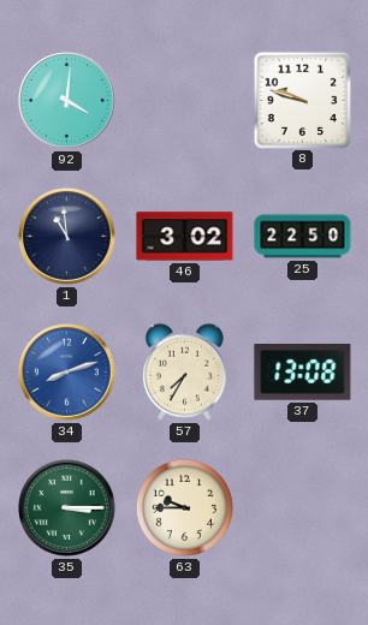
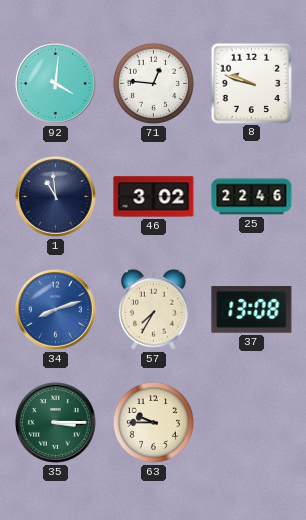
71: none -> 12:46 (153, 83)
25: 22:50 -> 22:46 (252, 197)
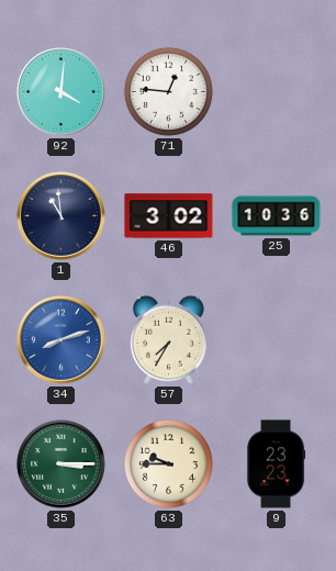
8: 9:48 -> none (251, 83)
25: 22:46 -> 10:36 (277, 216)
37: 13:08 -> none (252, 310)
9: none -> 23:23 (277, 464)
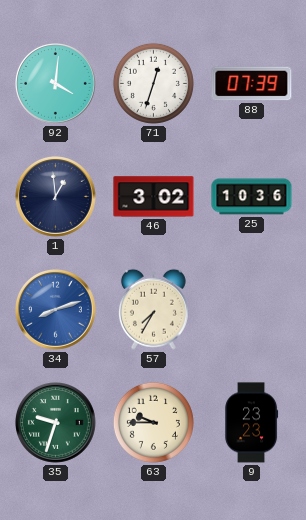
71: 12:46 -> 12:33 (153, 83)
88: none -> 07:39 (252, 84)
1: 10:59 -> 12:59 (56, 197)
35: 3:15 -> 9:33 (56, 423)
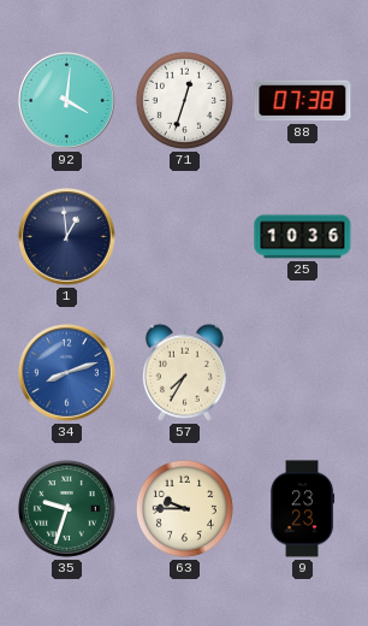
88: 07:39 -> 07:38 (303, 101)
46: 3:02 -> none (154, 197)
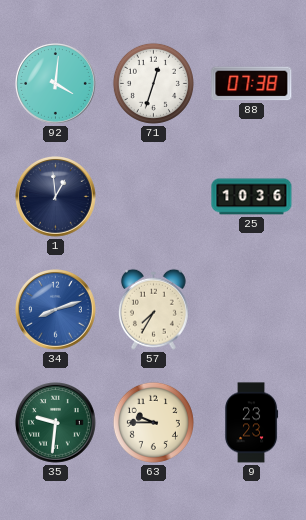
35: 9:33 -> 9:31 (56, 423)
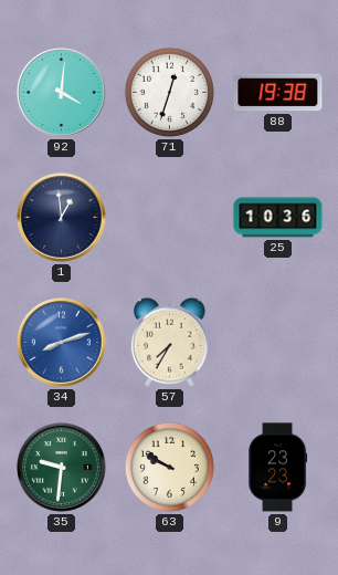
88: 07:38 -> 19:38 (278, 93)
63: 9:45 -> 9:50 (169, 467)
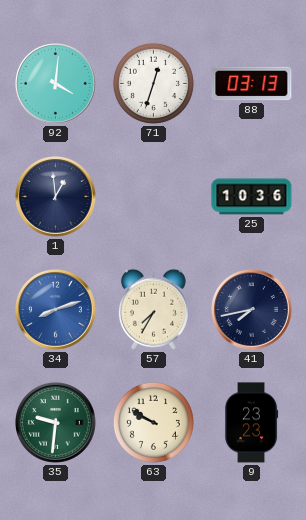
88: 19:38 -> 03:13 (252, 84)
41: none -> 7:43 (252, 310)
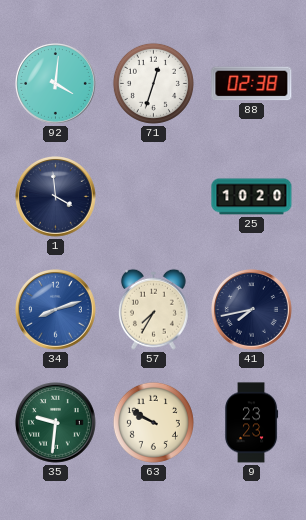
88: 03:13 -> 02:38 (252, 84)
1: 12:59 -> 3:59 (56, 197)
25: 10:36 -> 10:20 (252, 197)
